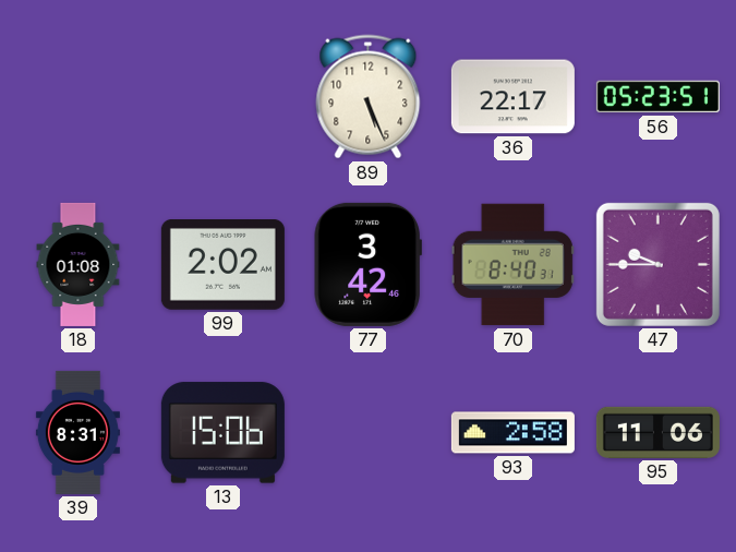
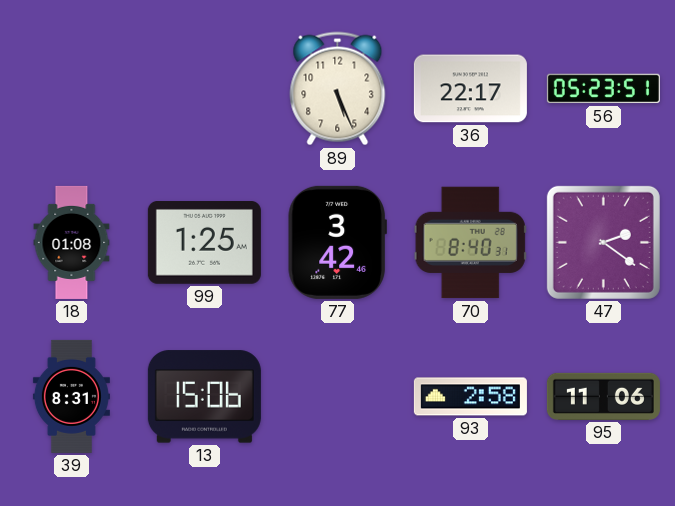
99: 2:02 -> 1:25 (204, 243)
47: 9:45 -> 2:21 (603, 242)
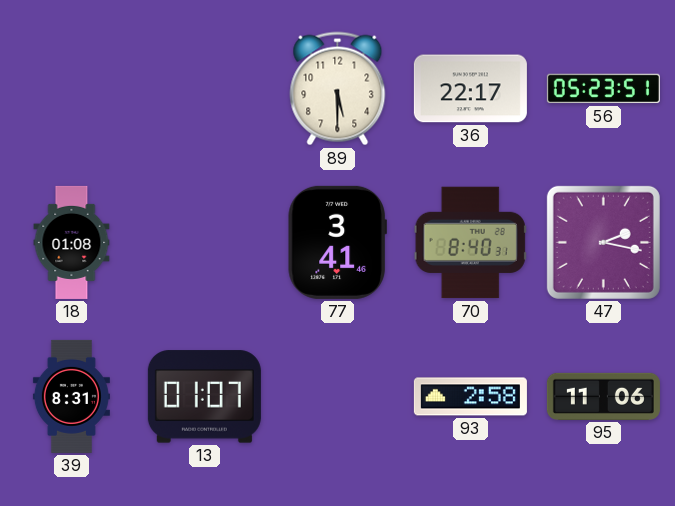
89: 5:26 -> 5:30 (338, 89)
99: 1:25 -> none (204, 243)
77: 3:42 -> 3:41 (337, 242)
47: 2:21 -> 2:17 (603, 242)
13: 15:06 -> 01:07 (204, 397)
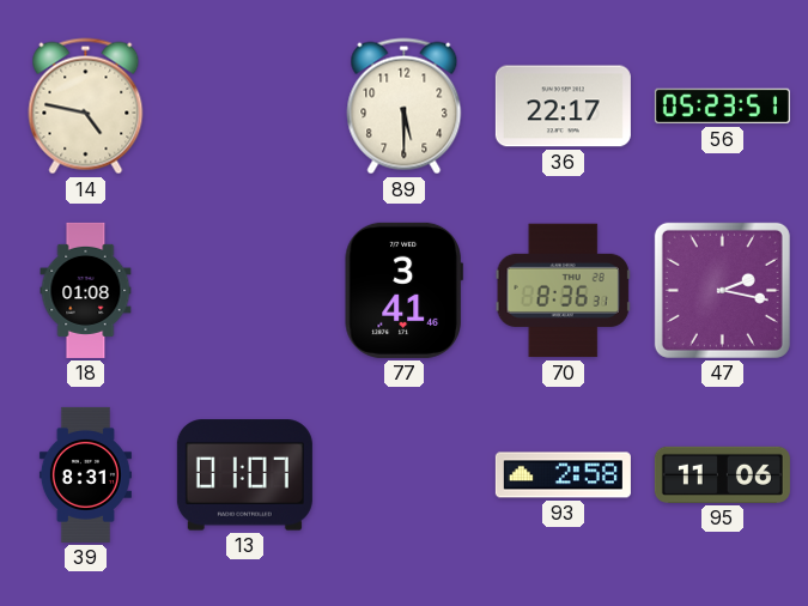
14: none -> 4:47 (86, 107)
70: 8:40 -> 8:36 (563, 291)
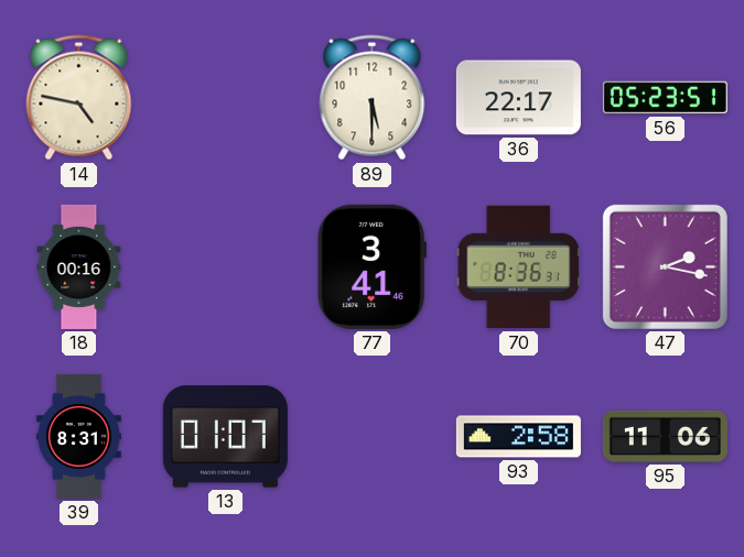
18: 01:08 -> 00:16 (79, 266)
